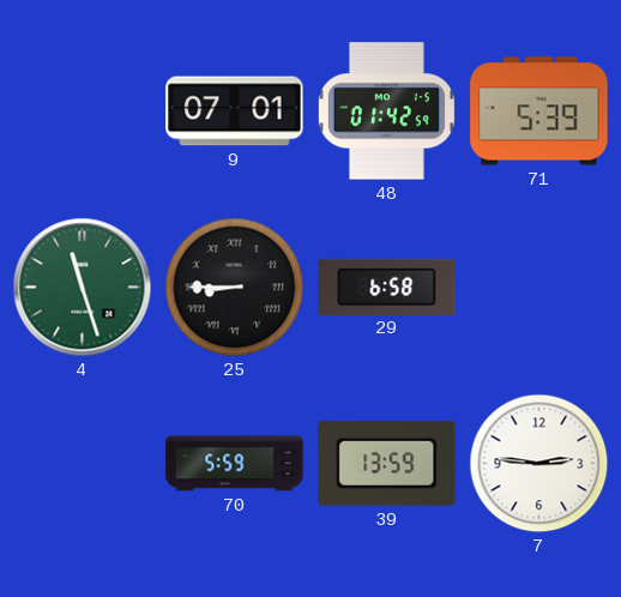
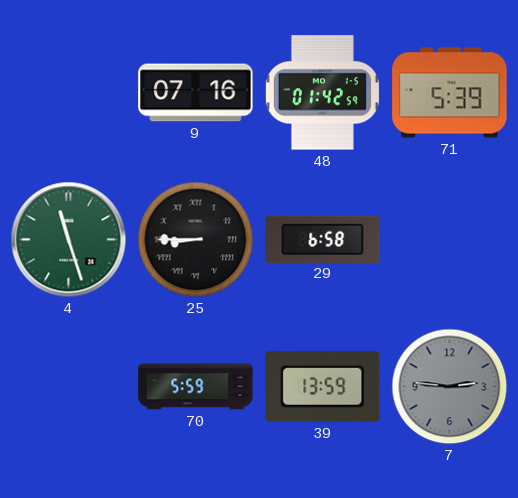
9: 07:01 -> 07:16 (196, 93)
7 dial: white -> grey (450, 387)
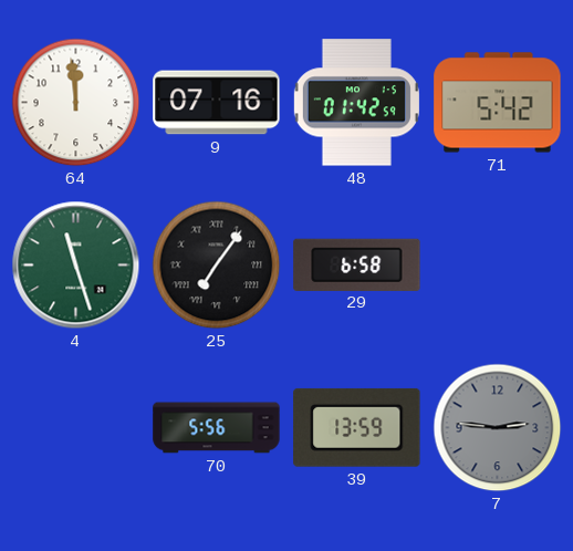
64: none -> 11:59 (76, 103)
71: 5:39 -> 5:42 (498, 103)
25: 8:45 -> 7:06 (217, 266)
70: 5:59 -> 5:56 (217, 428)
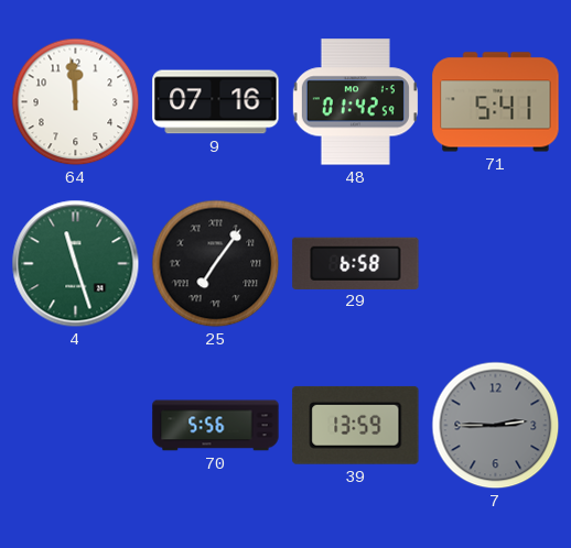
71: 5:42 -> 5:41 (496, 102)
7: 2:46 -> 2:45 (496, 426)
